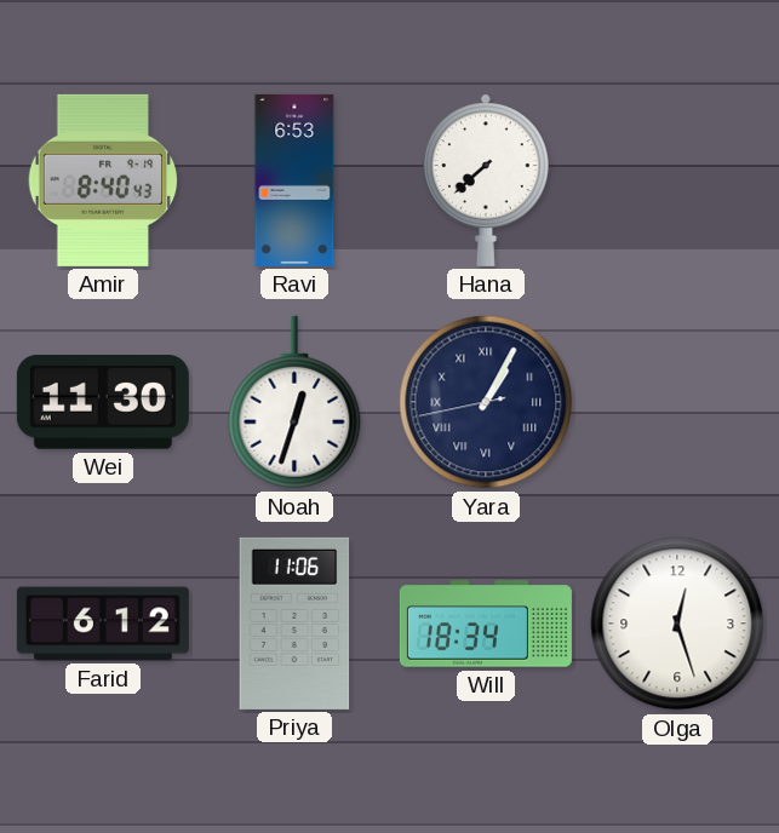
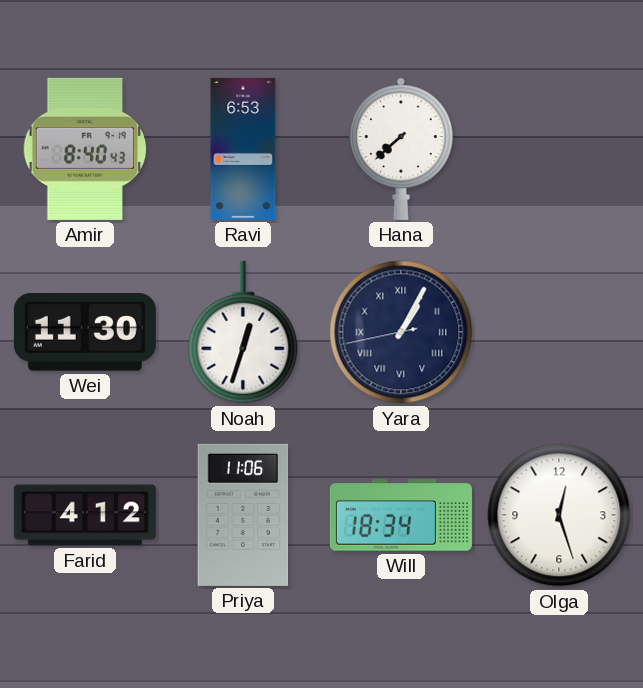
Farid: 6:12 -> 4:12 (85, 515)
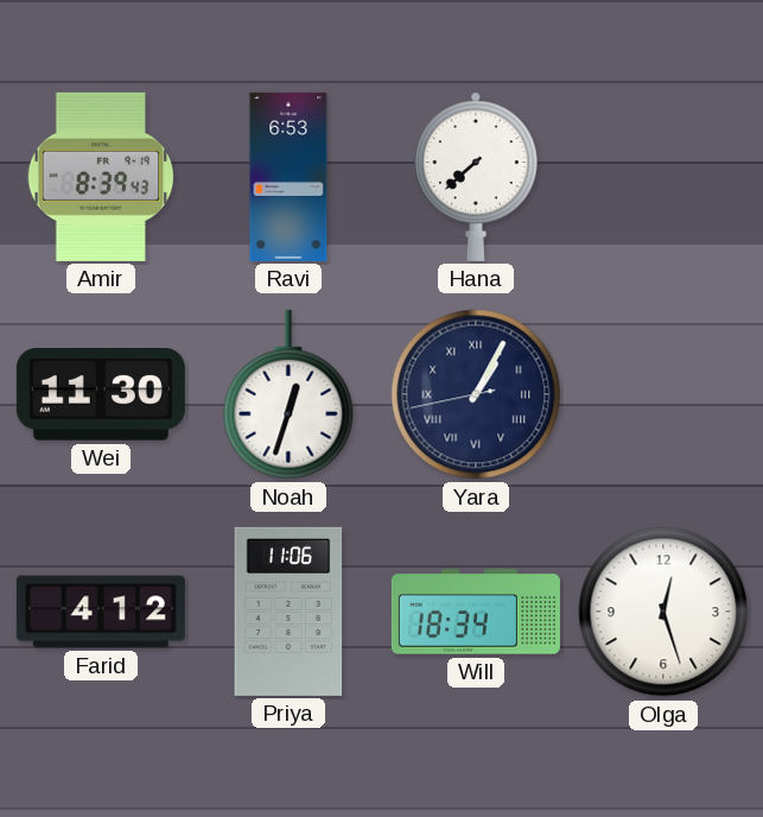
Amir: 8:40 -> 8:39 (101, 177)
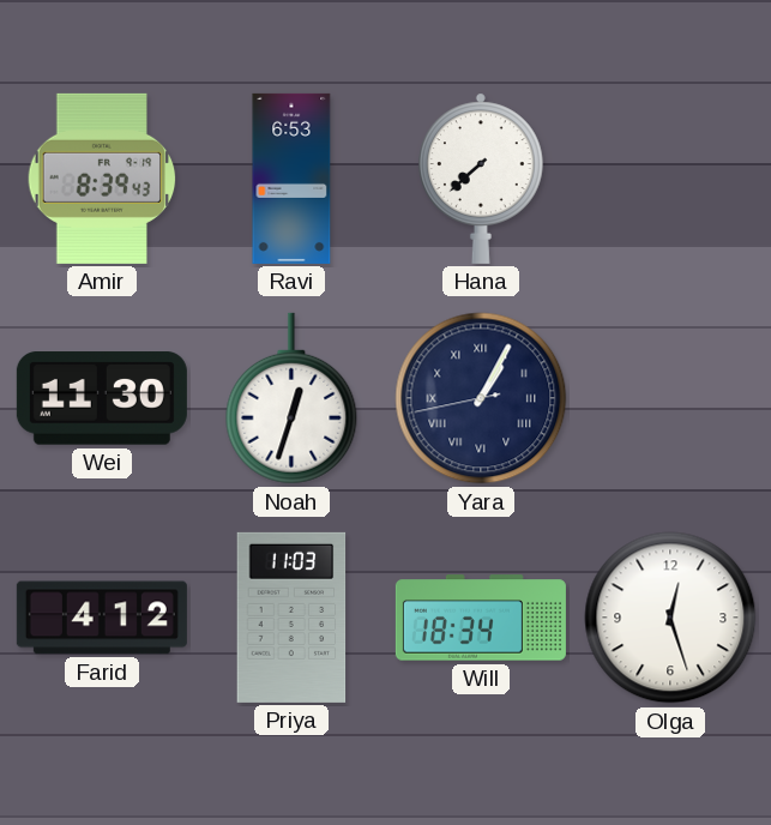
Priya: 11:06 -> 11:03 (291, 618)
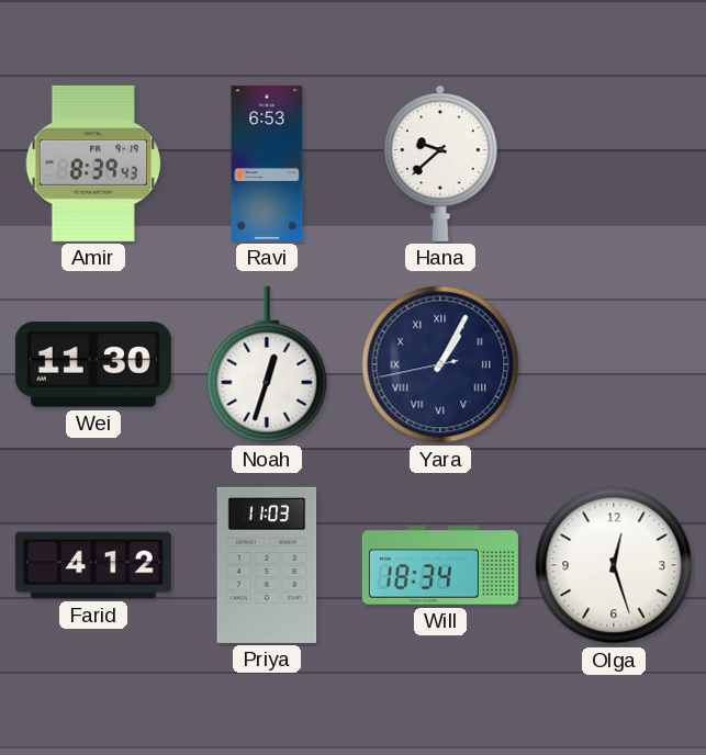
Hana: 7:38 -> 9:38 (440, 164)
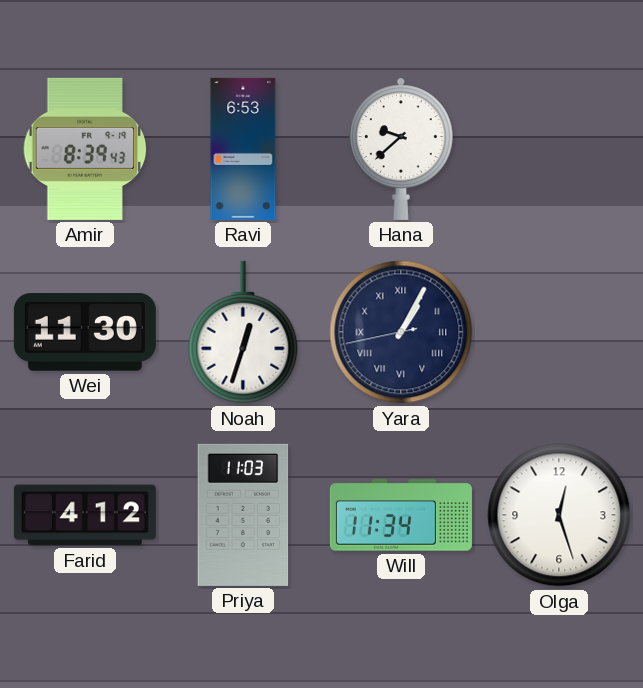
Will: 18:34 -> 11:34 (401, 515)
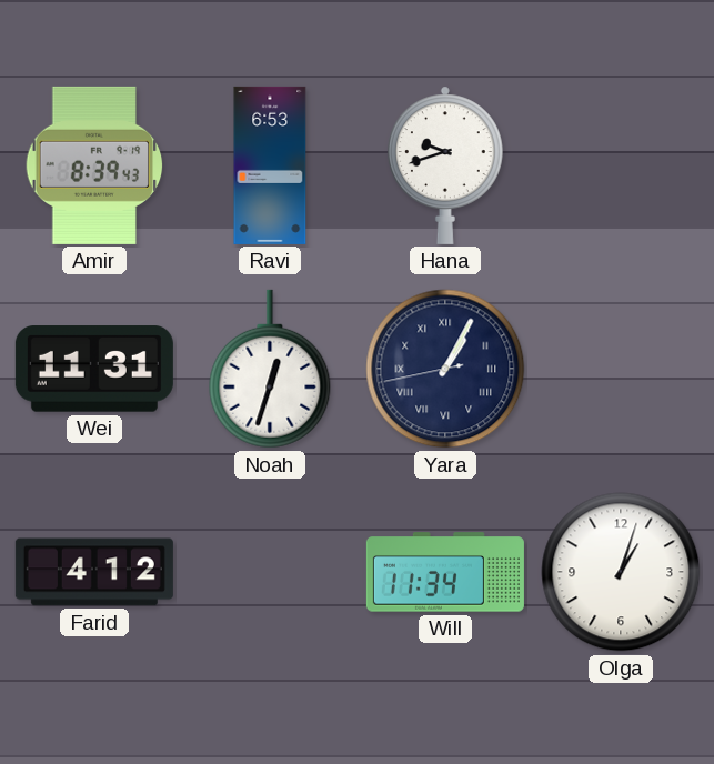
Hana: 9:38 -> 9:42 (445, 165)
Wei: 11:30 -> 11:31 (94, 369)
Priya: 11:03 -> none (243, 515)
Olga: 12:27 -> 1:03 (621, 572)
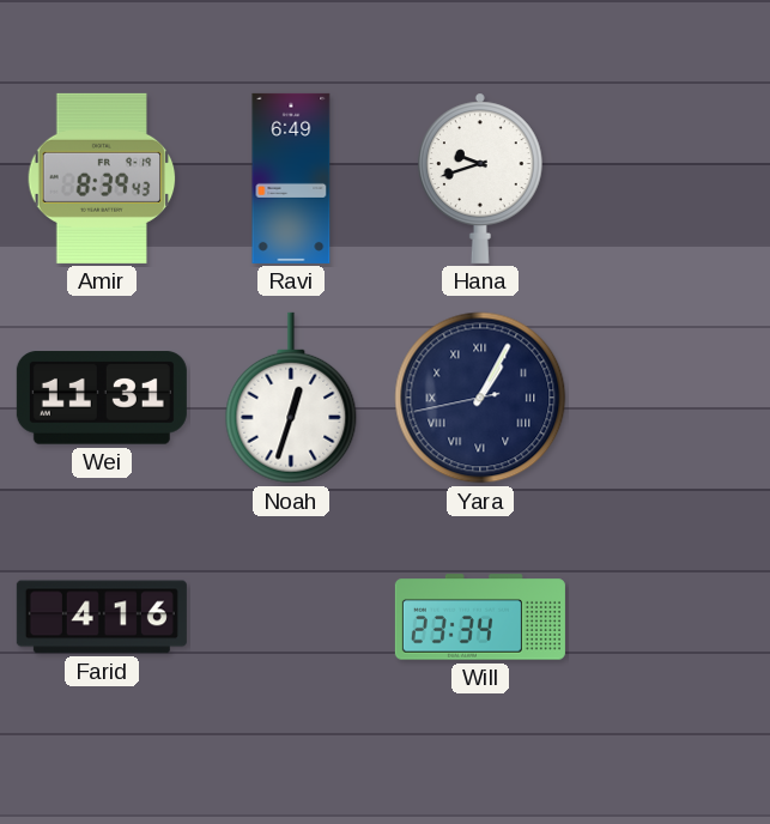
Ravi: 6:53 -> 6:49 (291, 178)
Farid: 4:12 -> 4:16 (102, 617)
Will: 11:34 -> 23:34 (480, 617)
Olga: 1:03 -> none (621, 572)
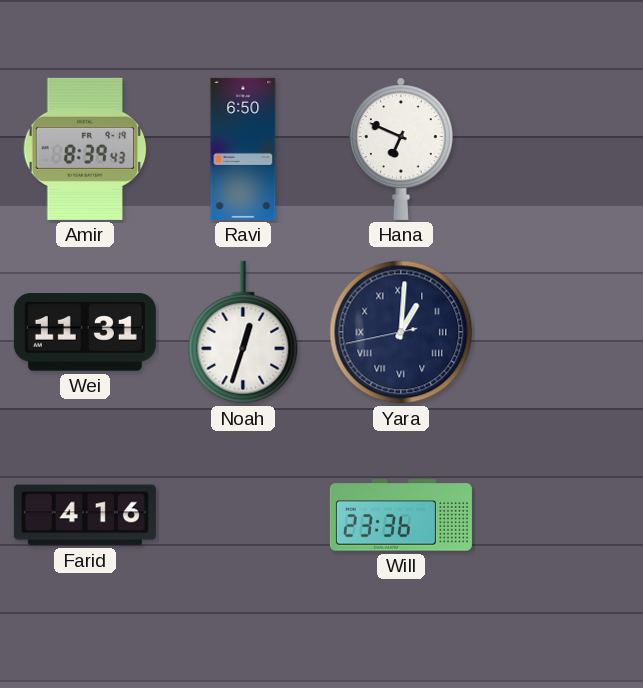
Ravi: 6:49 -> 6:50 (243, 149)
Hana: 9:42 -> 6:49 (401, 149)
Yara: 1:04 -> 1:00 (401, 332)
Will: 23:34 -> 23:36 (401, 515)
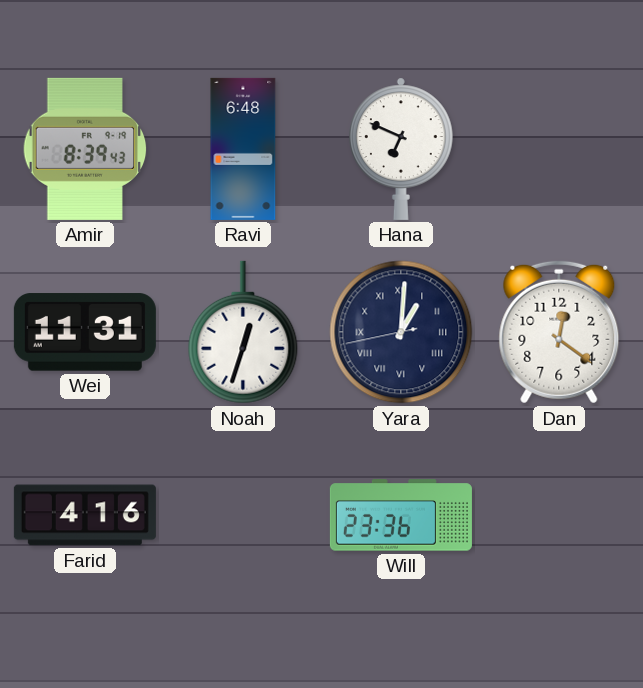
Ravi: 6:50 -> 6:48 (243, 149)
Dan: none -> 12:21 (559, 332)
